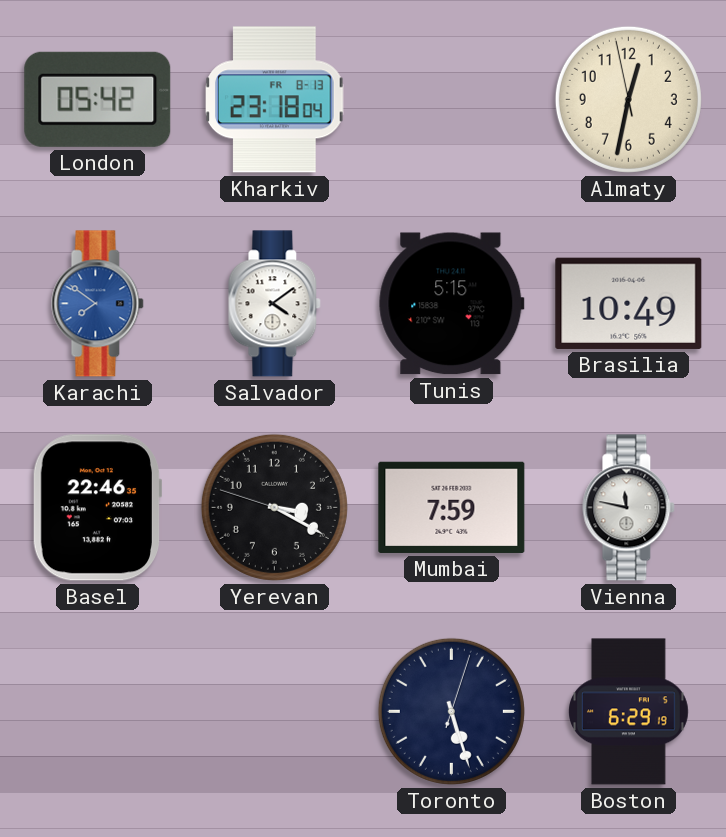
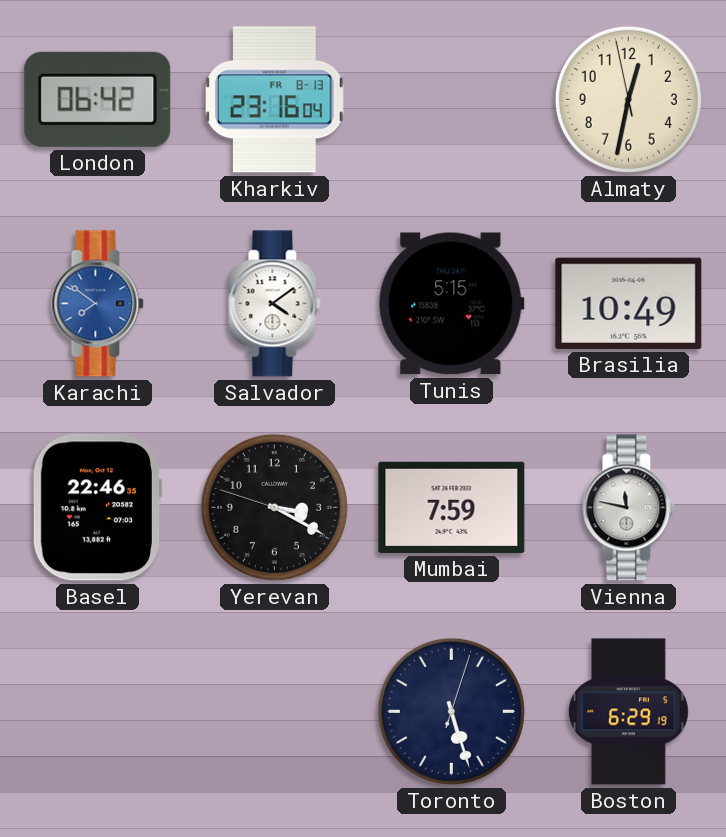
London: 05:42 -> 06:42 (98, 99)
Kharkiv: 23:18 -> 23:16 (275, 100)
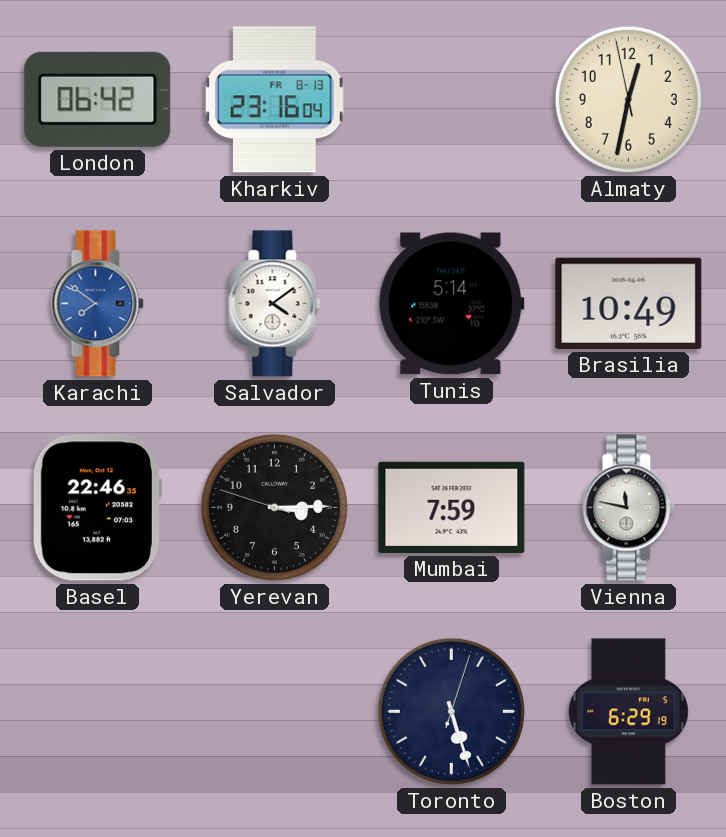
Tunis: 5:15 -> 5:14 (452, 304)
Yerevan: 3:19 -> 3:14 (274, 507)
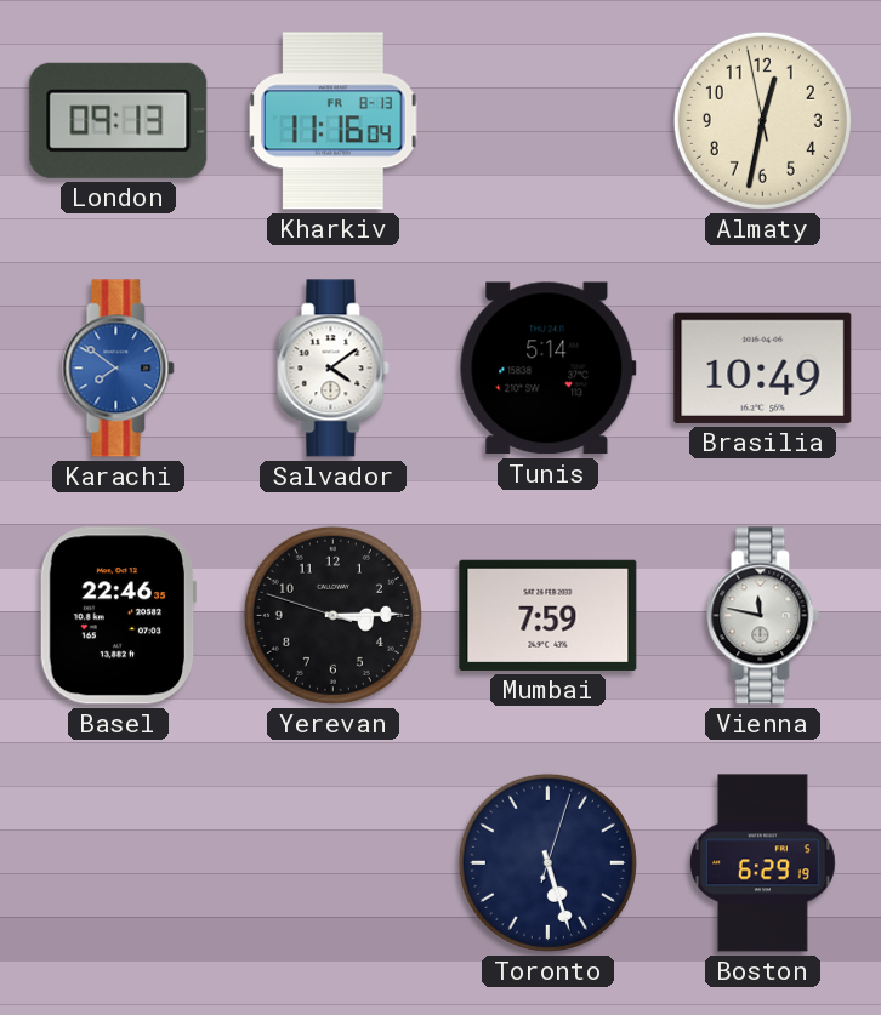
London: 06:42 -> 09:13 (119, 120)
Kharkiv: 23:16 -> 11:16 (334, 121)
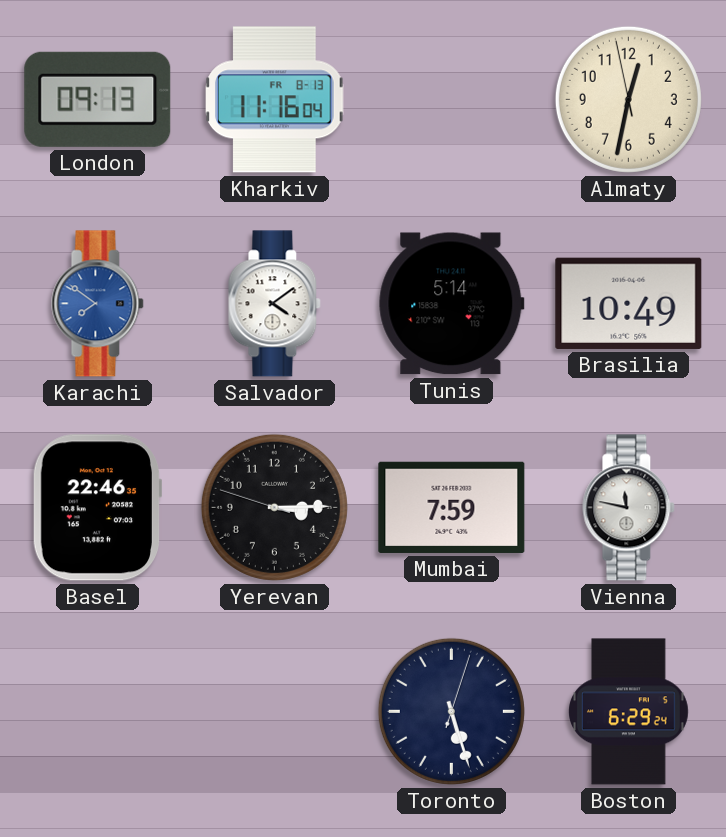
Boston: 6:29:19 -> 6:29:24 (629, 712)
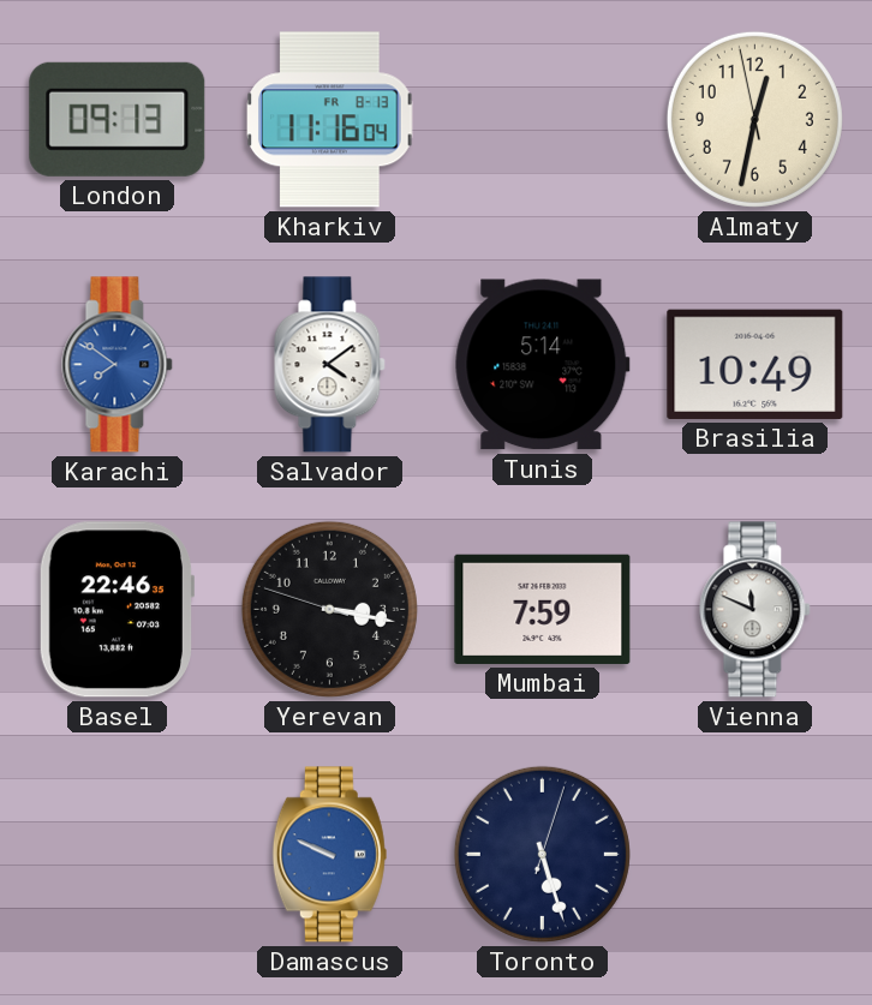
Yerevan: 3:14 -> 3:16 (329, 609)
Vienna: 11:47 -> 11:49 (755, 610)
Damascus: none -> 9:49 (329, 855)
Boston: 6:29 -> none (629, 712)
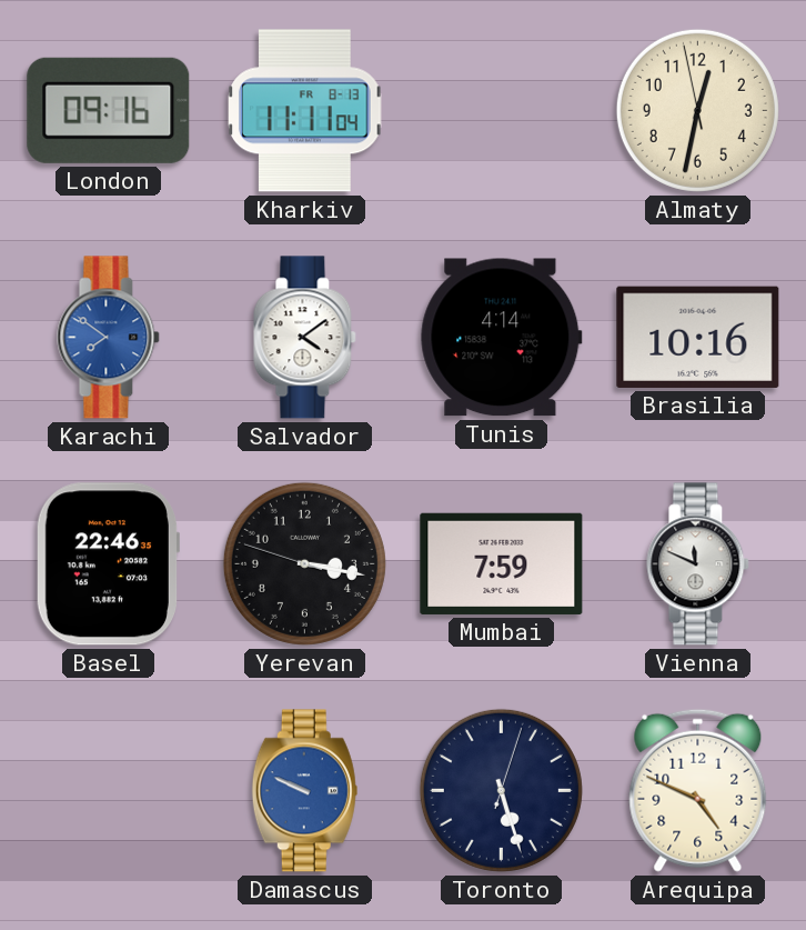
London: 09:13 -> 09:16 (109, 110)
Kharkiv: 11:16 -> 11:11 (305, 111)
Tunis: 5:14 -> 4:14 (502, 338)
Brasilia: 10:49 -> 10:16 (698, 337)
Arequipa: none -> 4:49 (698, 790)
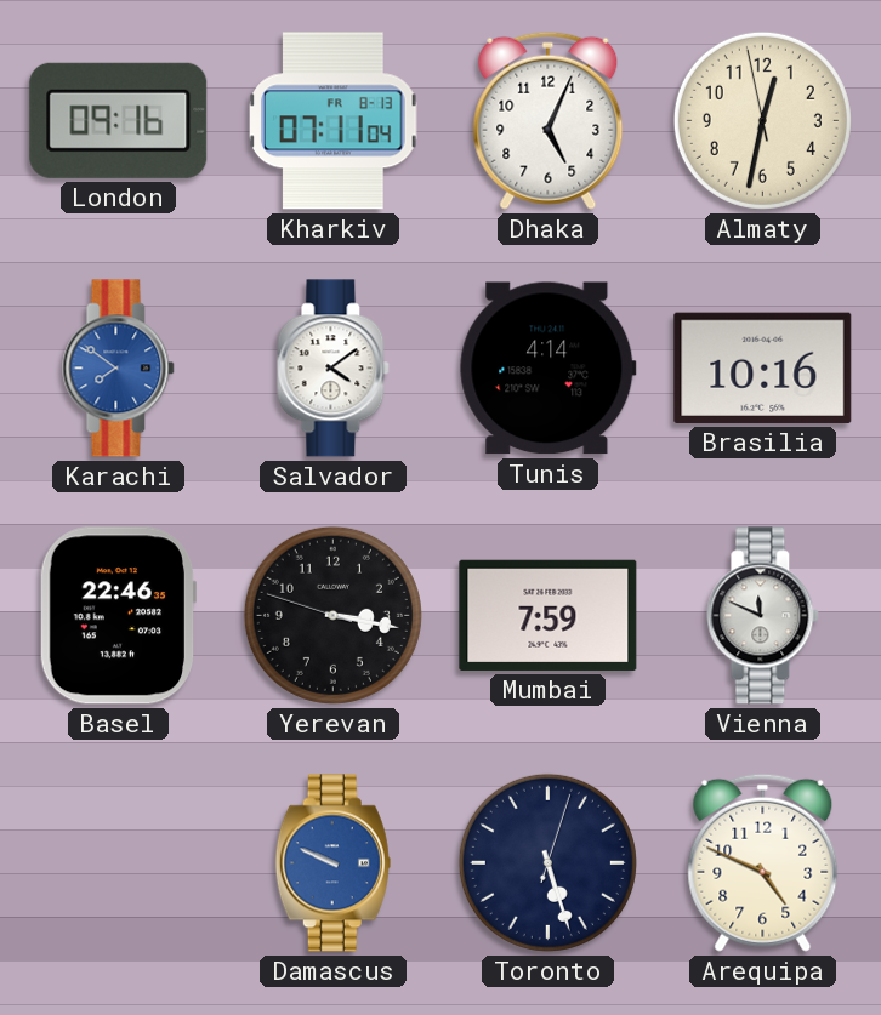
Kharkiv: 11:11 -> 07:11 (334, 121)
Dhaka: none -> 5:04 (549, 120)
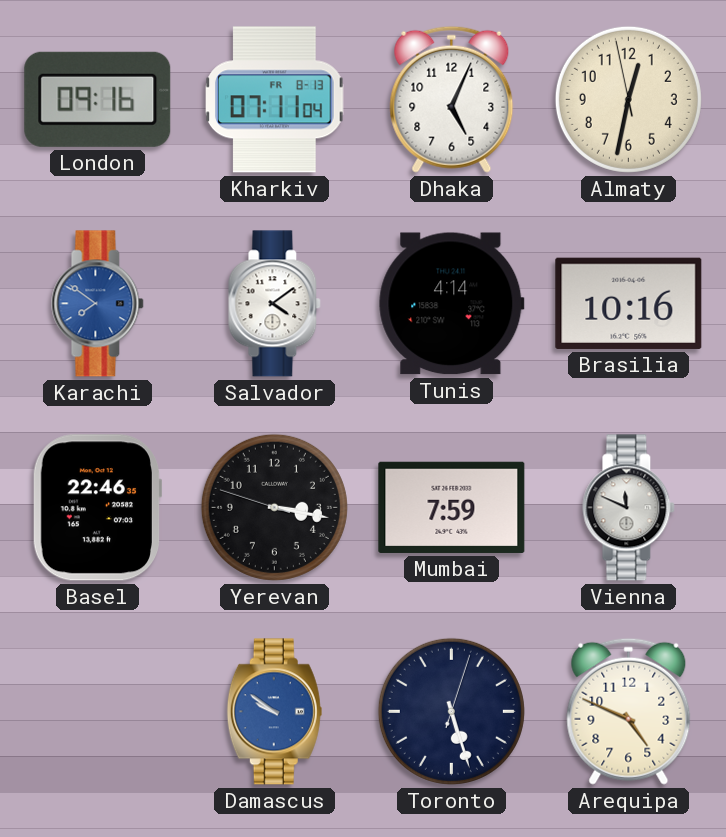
Damascus: 9:49 -> 9:51 (274, 712)
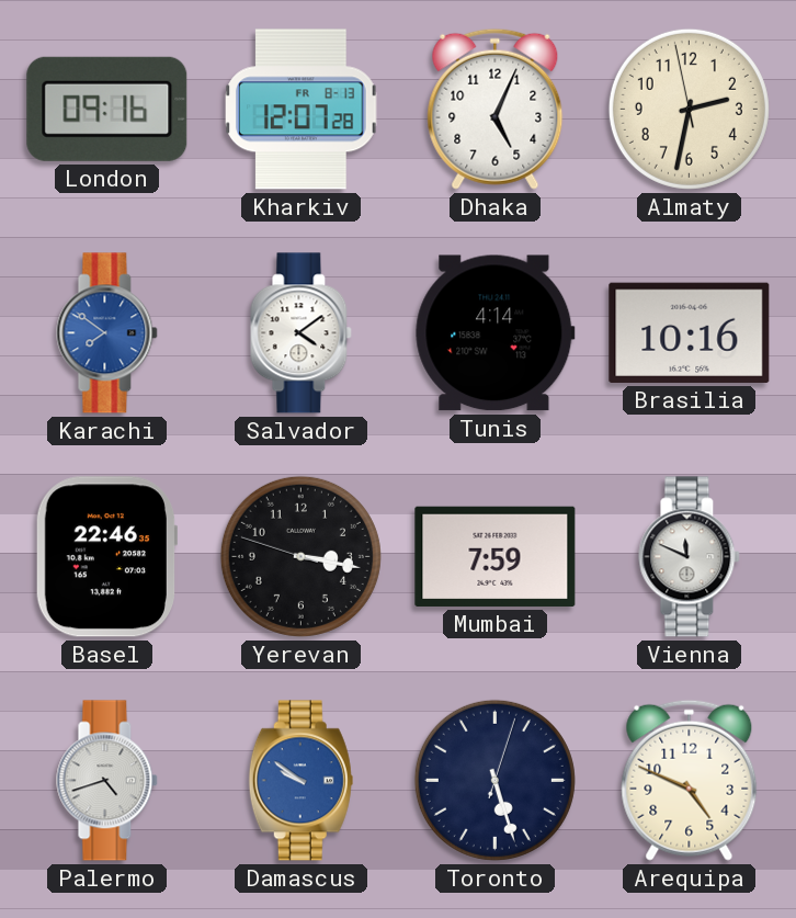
Kharkiv: 07:11 -> 12:07 (302, 110)
Almaty: 12:31 -> 2:31 (689, 109)
Palermo: none -> 4:42 (107, 781)
